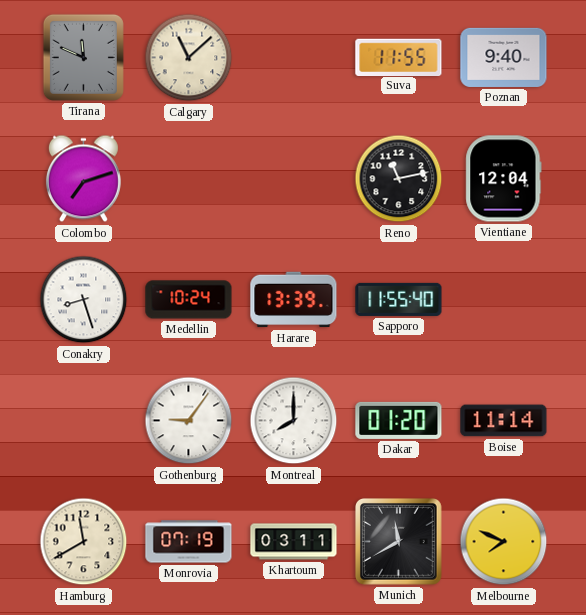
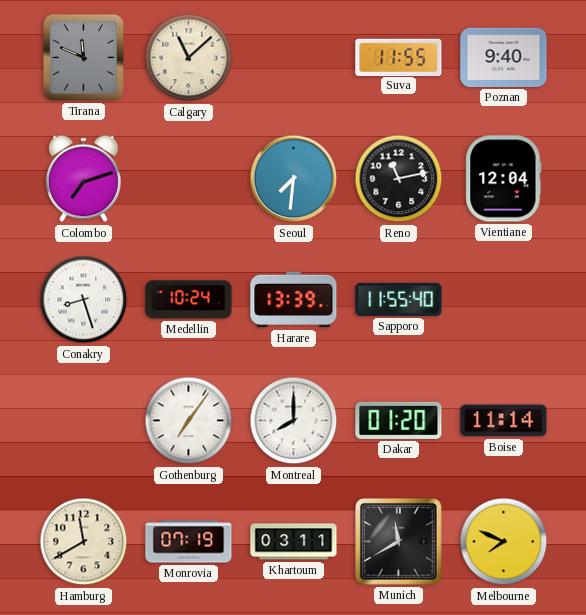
Seoul: none -> 7:31 (294, 179)
Gothenburg: 9:06 -> 7:06 (189, 421)
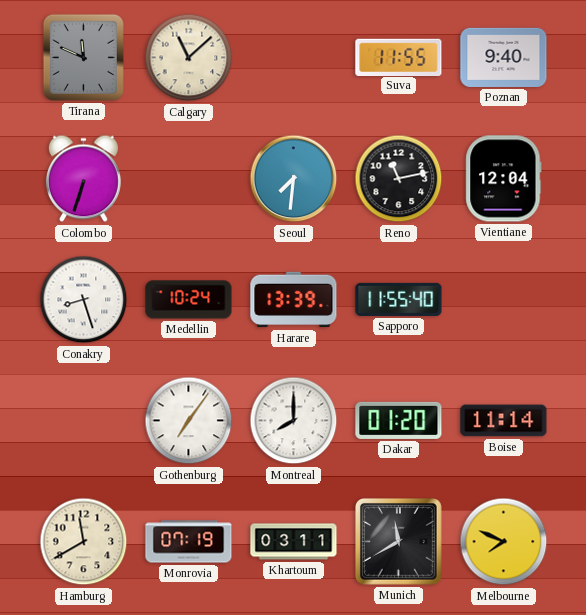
Colombo: 7:12 -> 6:33 (83, 179)
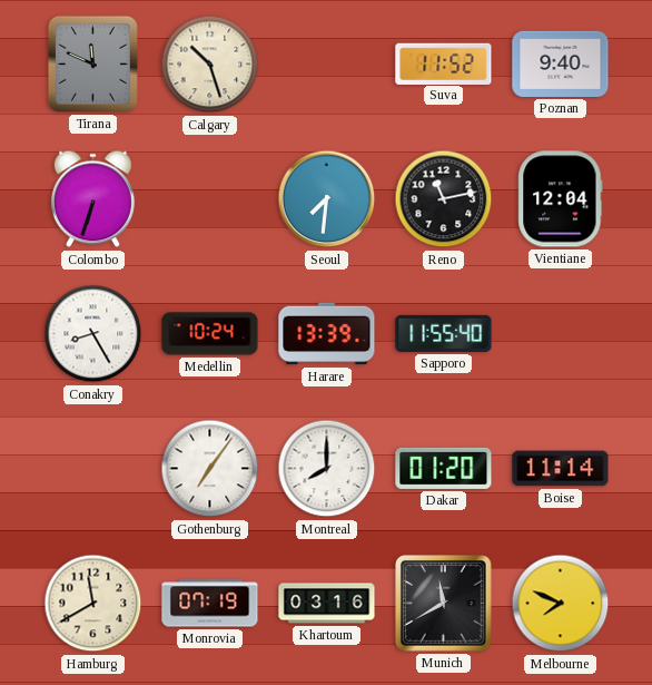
Calgary: 11:08 -> 10:27 (210, 65)
Suva: 11:55 -> 11:52 (444, 63)
Conakry: 8:27 -> 8:25 (93, 334)
Khartoum: 03:11 -> 03:16 (327, 604)
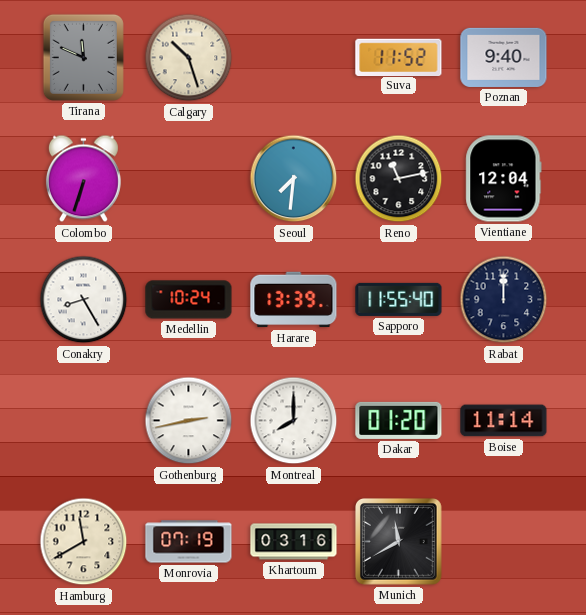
Rabat: none -> 12:00 (504, 300)
Gothenburg: 7:06 -> 2:43 (189, 421)
Melbourne: 7:49 -> none (561, 604)
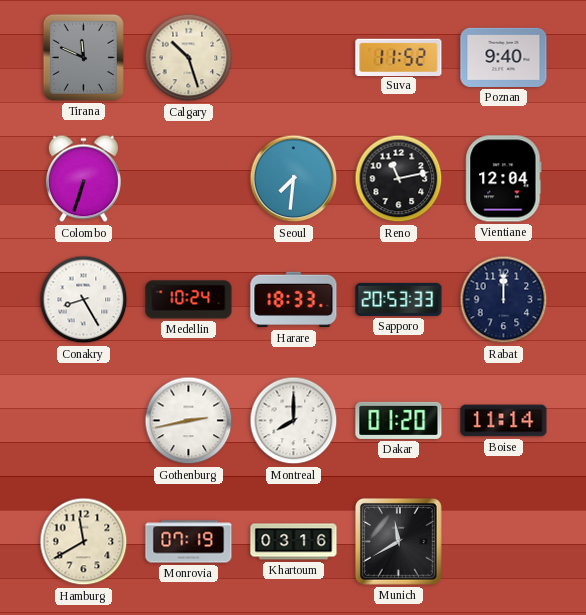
Harare: 13:39 -> 18:33 (294, 300)
Sapporo: 11:55 -> 20:53 (399, 299)
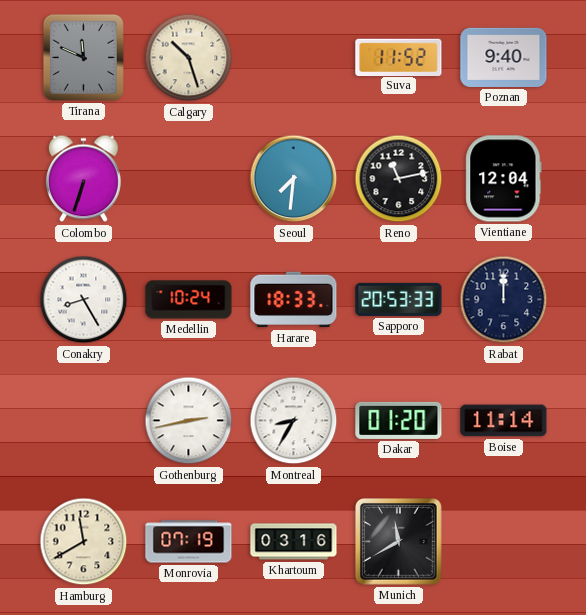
Montreal: 8:00 -> 8:35 (294, 421)
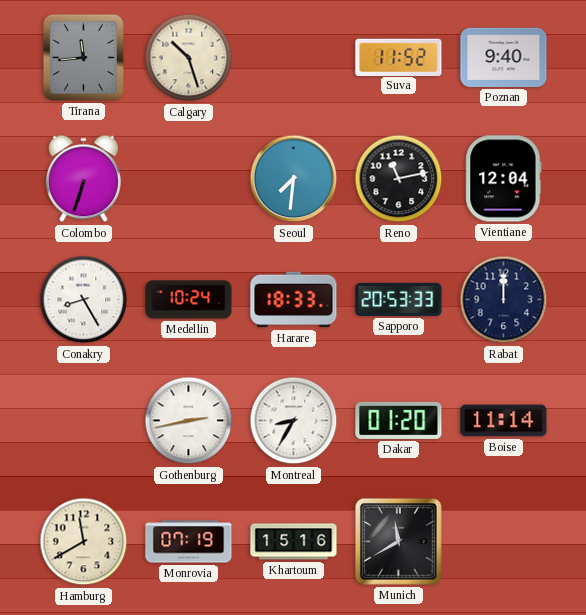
Tirana: 11:49 -> 11:44 (83, 57)
Khartoum: 03:16 -> 15:16 (294, 542)
